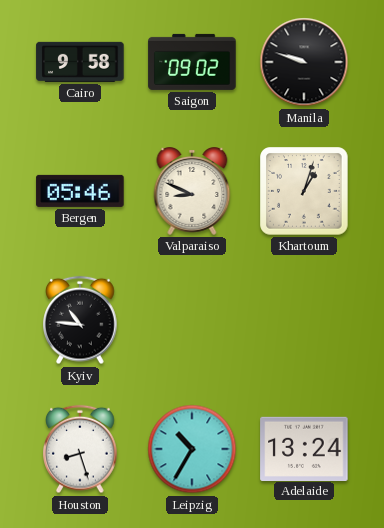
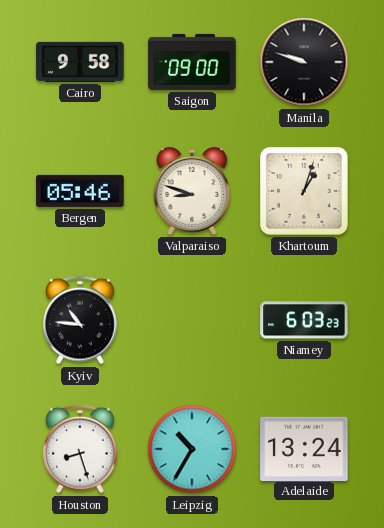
Saigon: 09:02 -> 09:00 (192, 62)
Valparaiso: 8:49 -> 8:48 (192, 192)
Niamey: none -> 6:03 (304, 320)
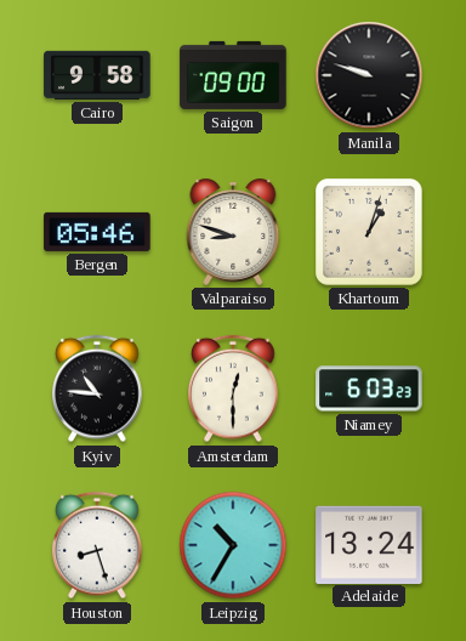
Amsterdam: none -> 12:30 (233, 388)
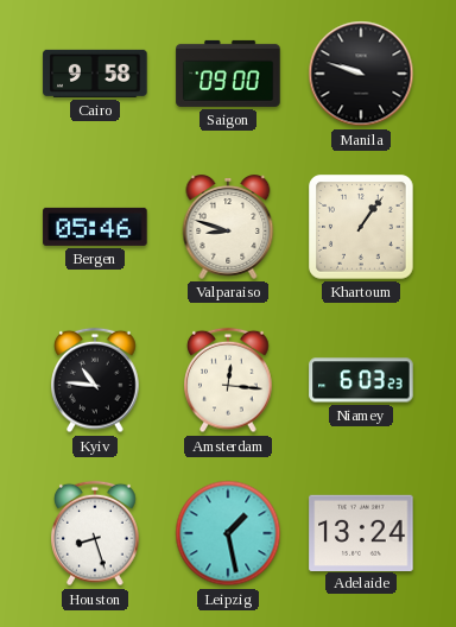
Khartoum: 1:03 -> 1:06 (361, 227)
Amsterdam: 12:30 -> 12:16 (228, 380)
Leipzig: 10:35 -> 1:28 (228, 533)
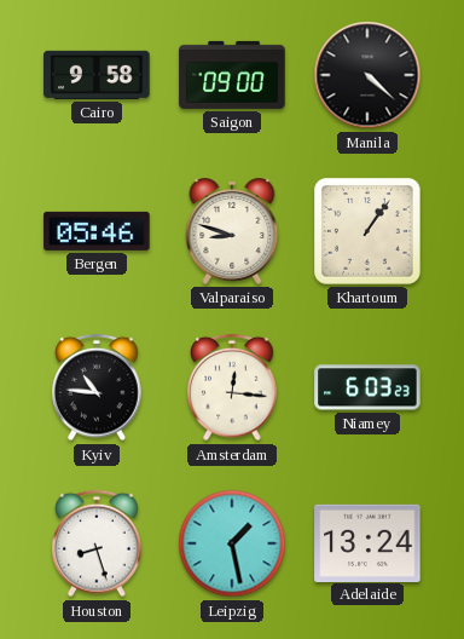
Manila: 9:48 -> 4:22 (367, 75)
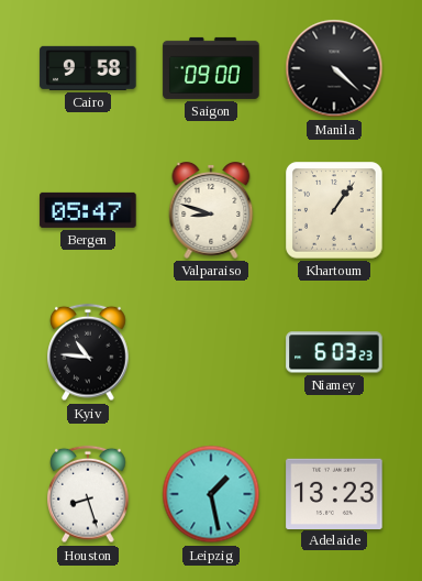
Bergen: 05:46 -> 05:47 (88, 210)
Amsterdam: 12:16 -> none (232, 387)
Adelaide: 13:24 -> 13:23 (334, 493)
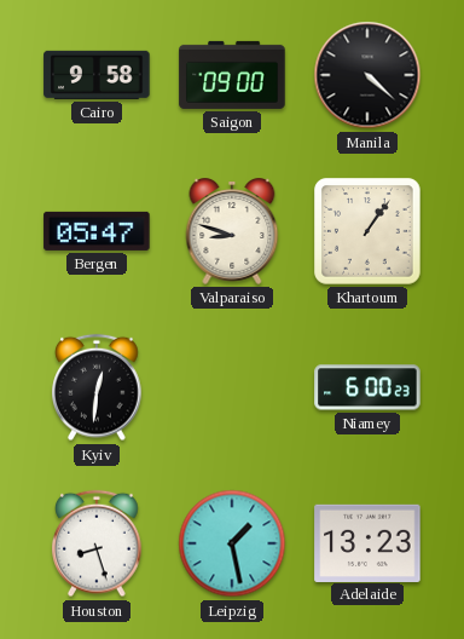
Kyiv: 10:46 -> 12:31 (97, 387)
Niamey: 6:03 -> 6:00 (367, 387)
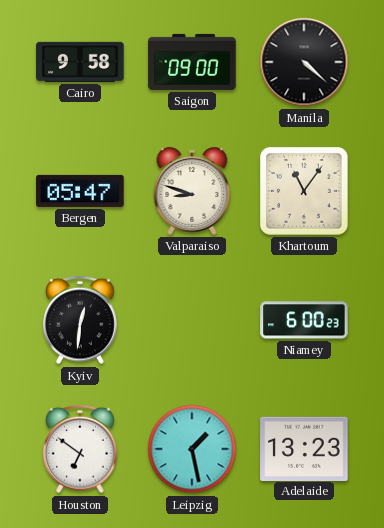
Khartoum: 1:06 -> 11:06 (304, 191)
Houston: 8:27 -> 6:51 (80, 449)
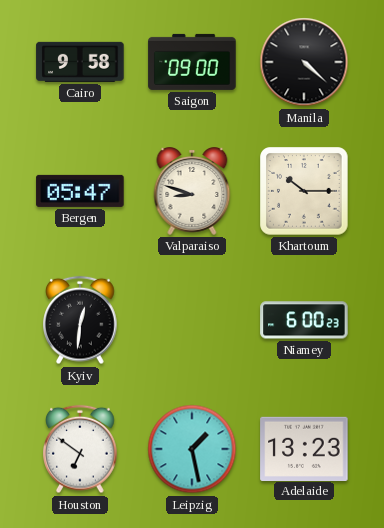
Khartoum: 11:06 -> 10:15 (304, 191)
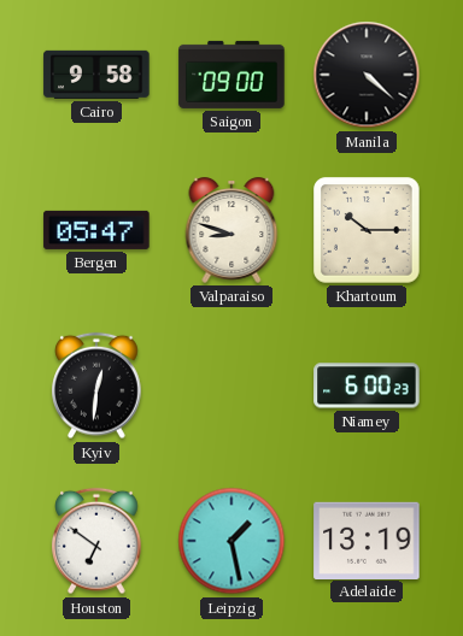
Adelaide: 13:23 -> 13:19 (367, 540)
